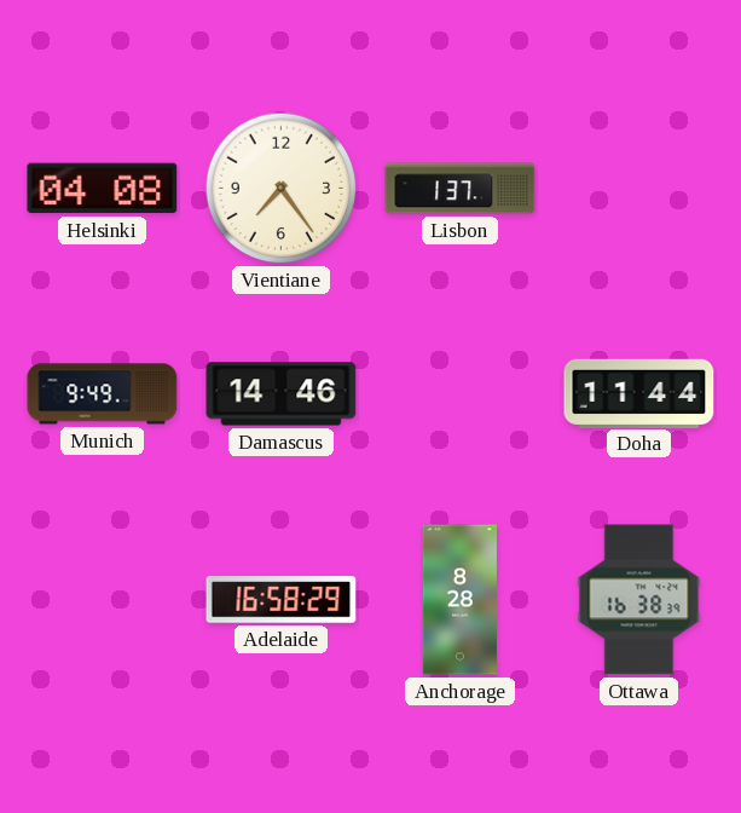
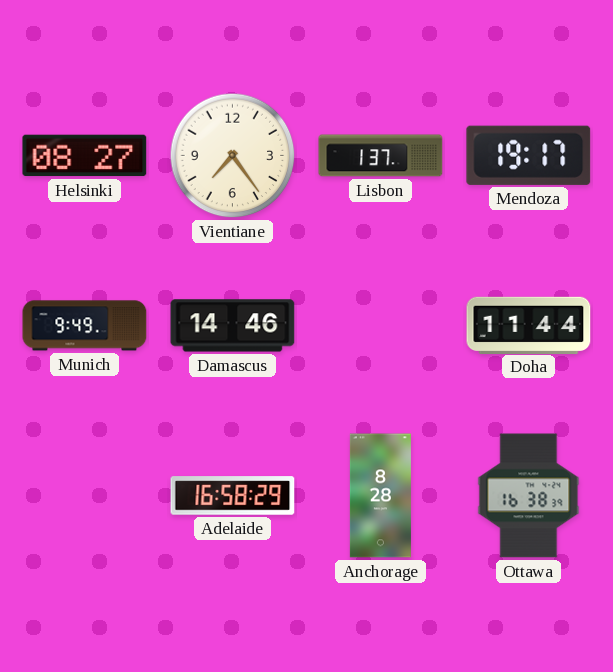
Helsinki: 04:08 -> 08:27 (85, 156)
Mendoza: none -> 19:17 (529, 155)
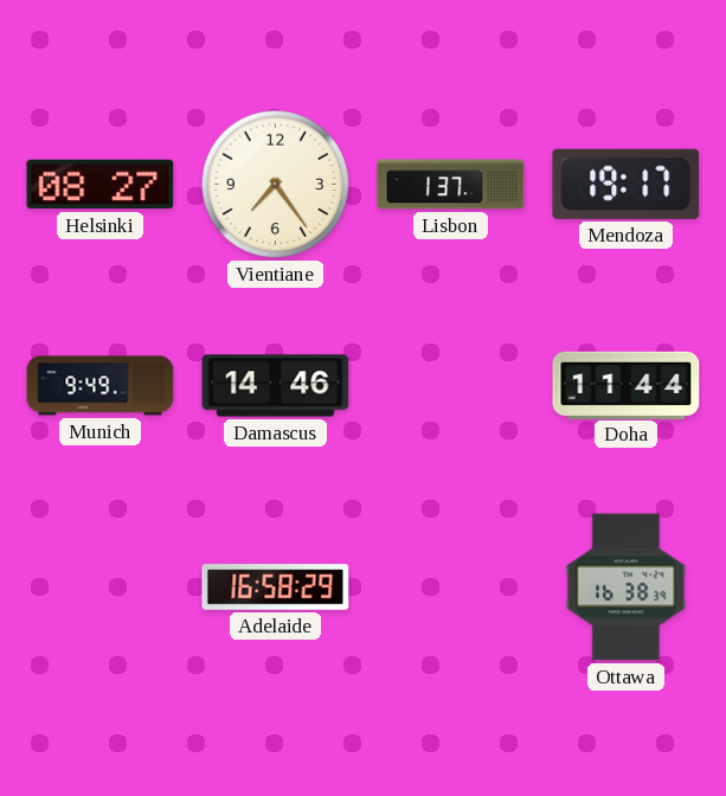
Anchorage: 8:28 -> none (380, 496)
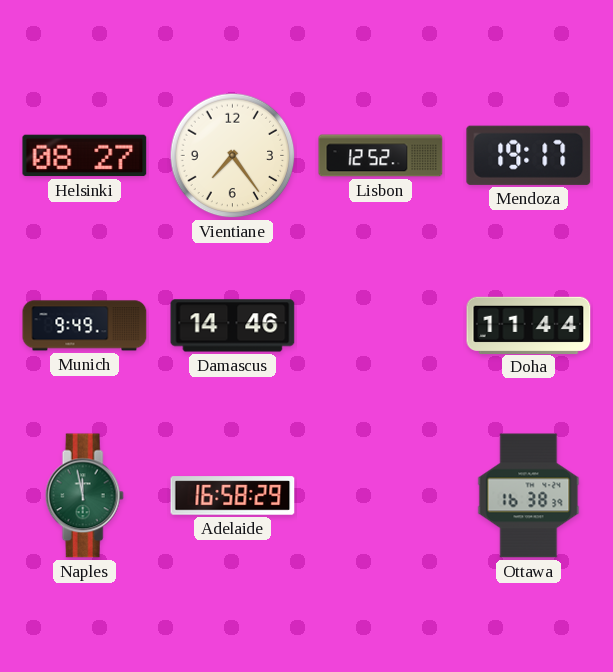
Lisbon: 1:37 -> 12:52 (381, 156)
Naples: none -> 11:58 (84, 496)
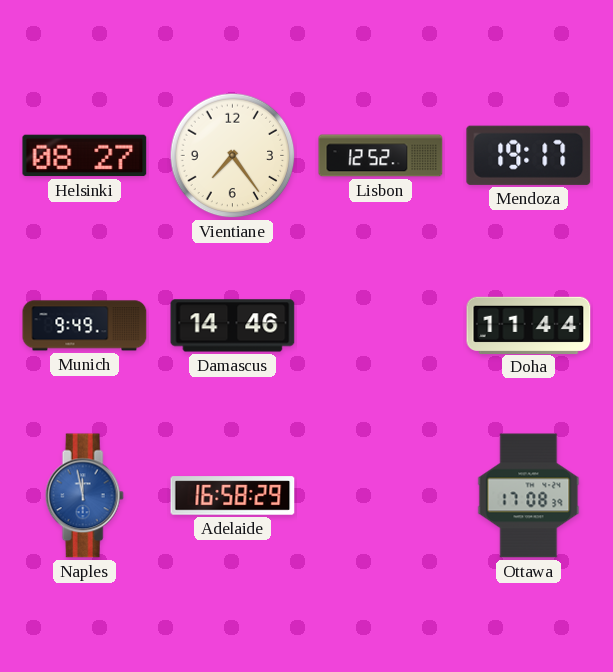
Naples dial: green -> blue (84, 496)
Ottawa: 16:38 -> 17:08 (529, 496)
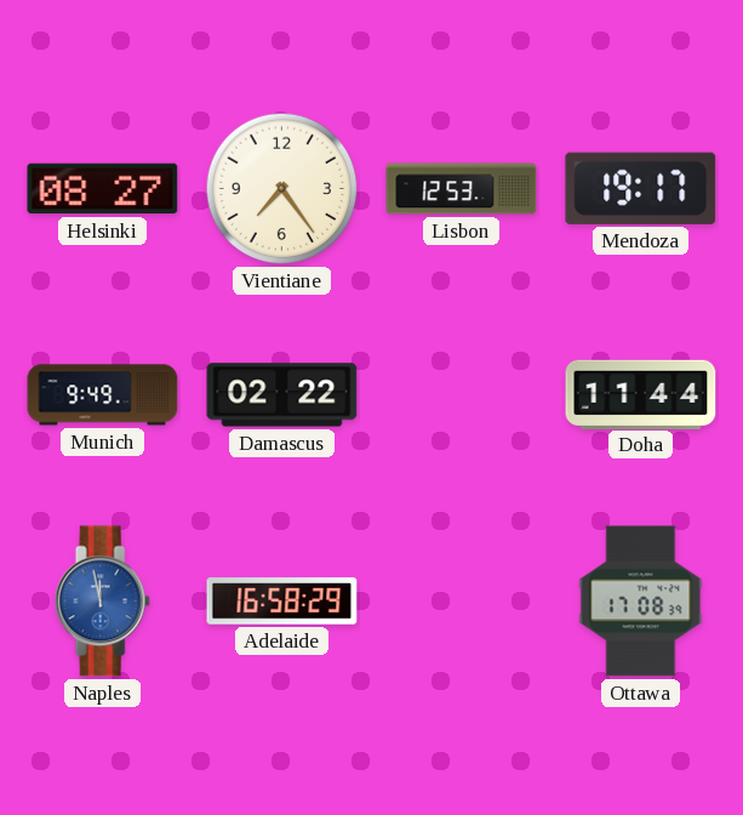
Lisbon: 12:52 -> 12:53 (462, 189)
Damascus: 14:46 -> 02:22 (282, 395)
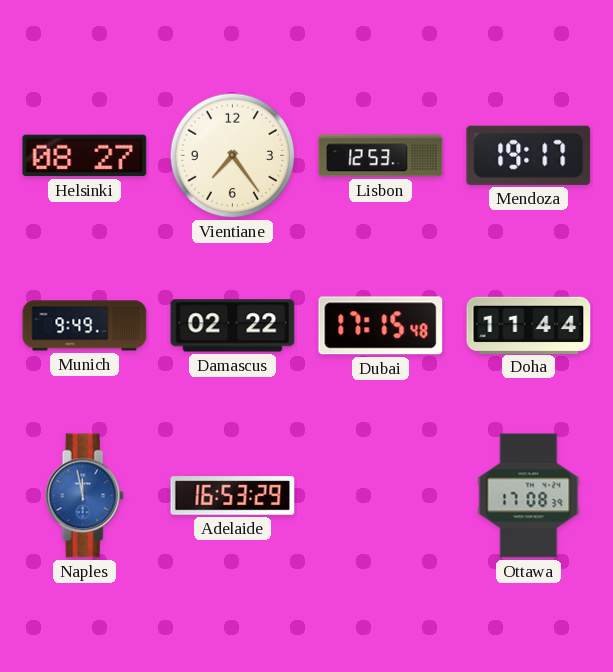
Dubai: none -> 17:15 (381, 326)
Adelaide: 16:58 -> 16:53 (233, 496)
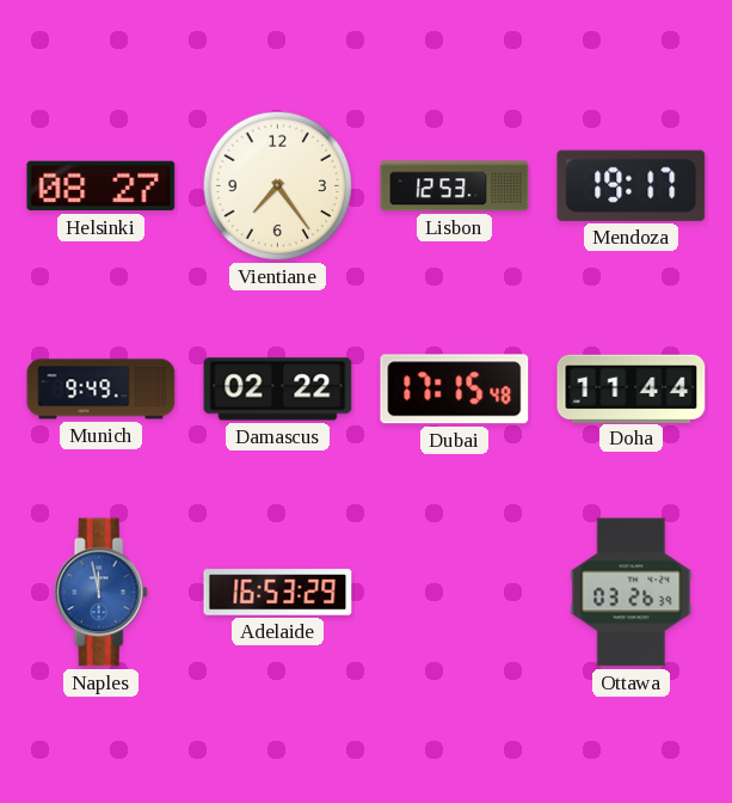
Ottawa: 17:08 -> 03:26 (632, 593)
